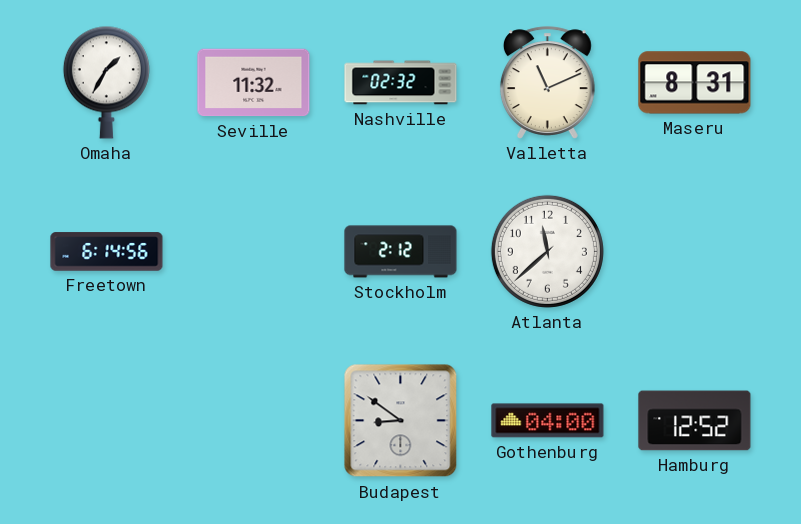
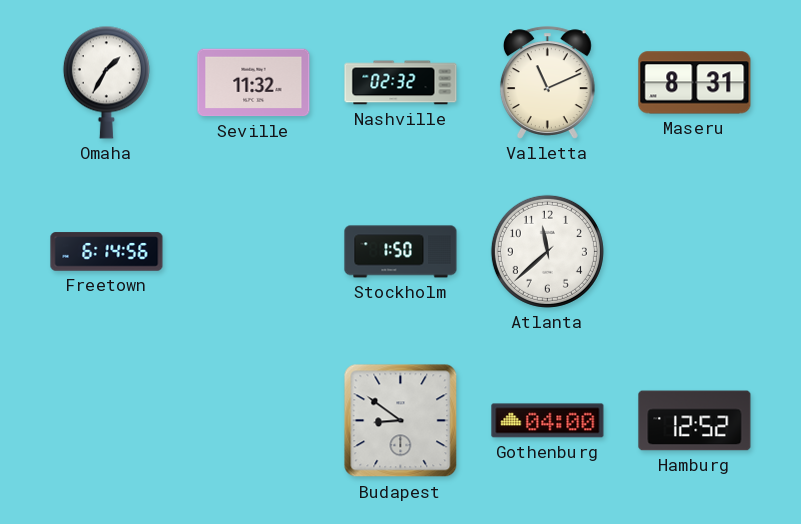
Stockholm: 2:12 -> 1:50 (401, 252)
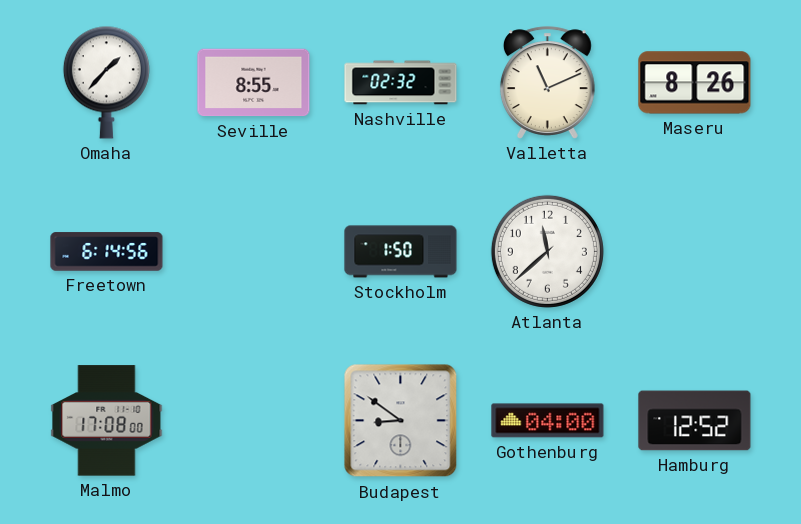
Omaha: 1:35 -> 1:37 (106, 82)
Seville: 11:32 -> 8:55 (254, 83)
Maseru: 8:31 -> 8:26 (695, 83)
Malmo: none -> 17:08 (107, 421)
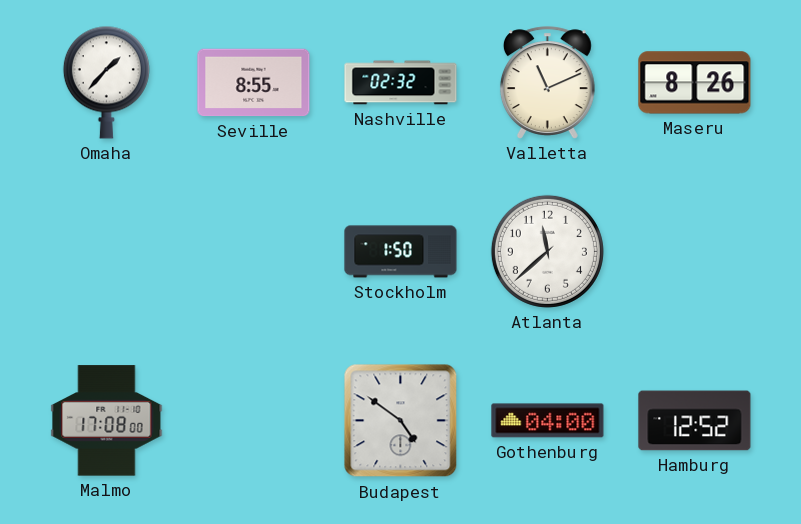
Freetown: 6:14 -> none (107, 252)
Budapest: 8:51 -> 4:51 (401, 421)
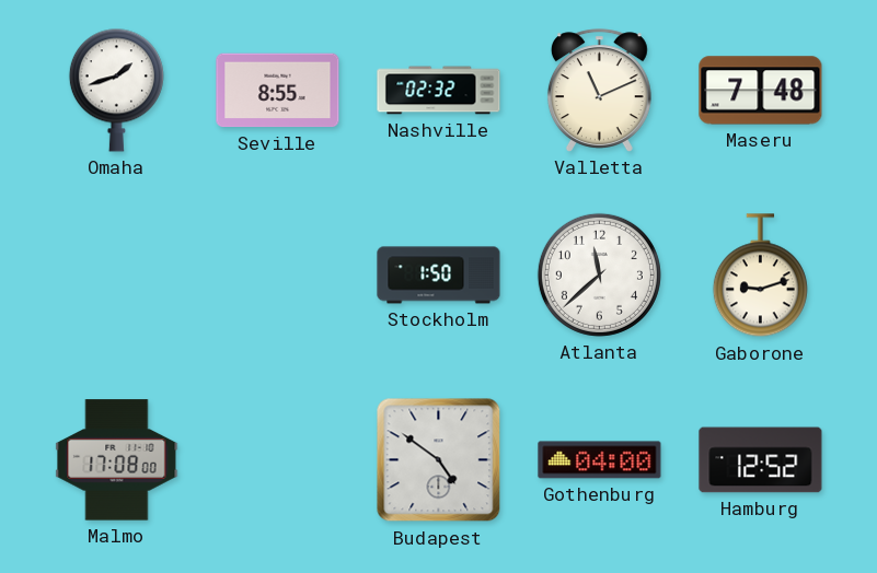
Omaha: 1:37 -> 1:42 (116, 90)
Maseru: 8:26 -> 7:48 (761, 91)
Gaborone: none -> 9:12 (760, 276)
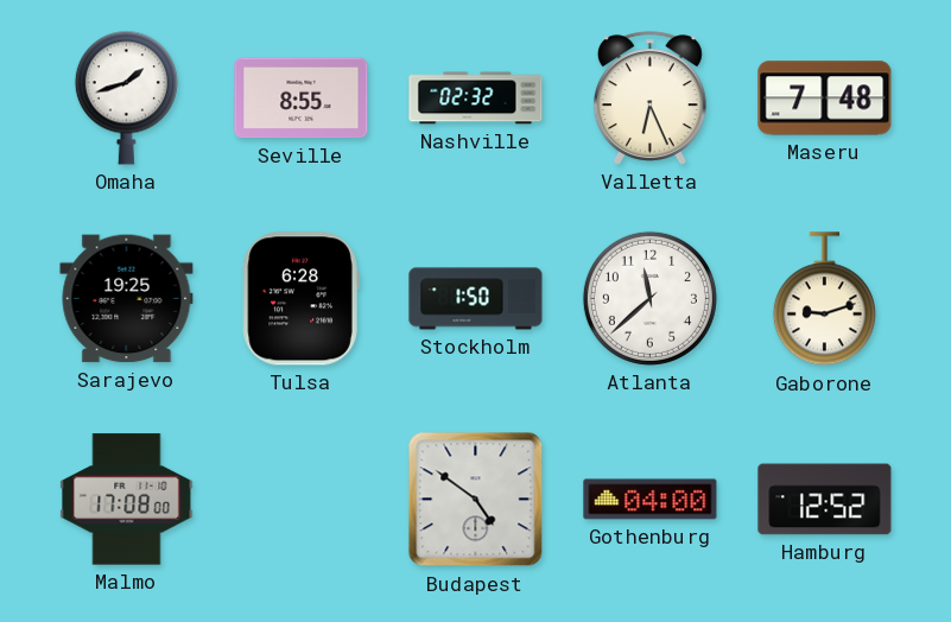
Valletta: 11:11 -> 6:26 (649, 99)
Sarajevo: none -> 19:25 (127, 299)
Tulsa: none -> 6:28 (300, 299)
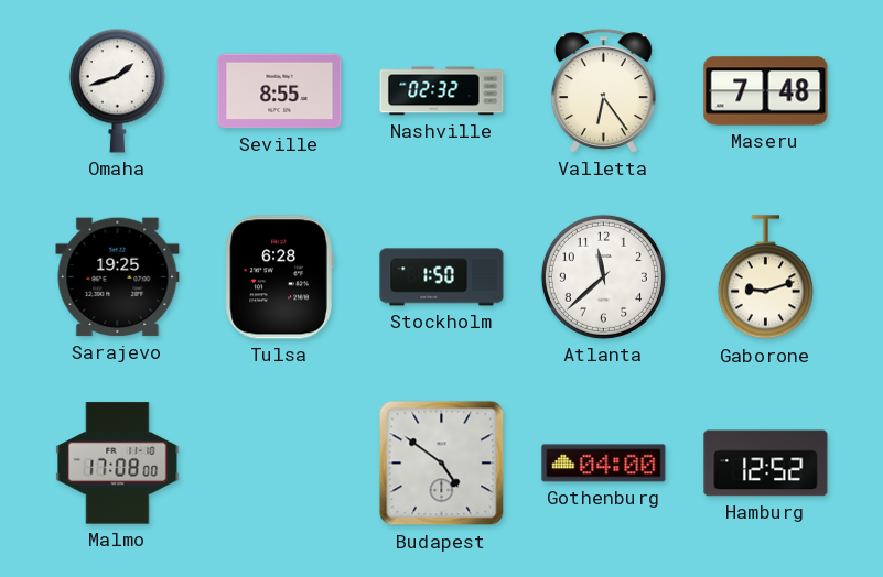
Valletta: 6:26 -> 6:24 (603, 91)
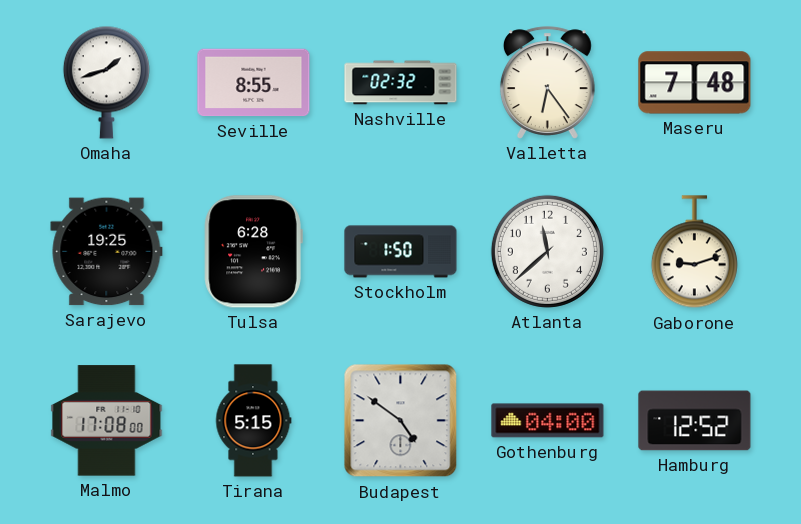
Tirana: none -> 5:15 (253, 421)
